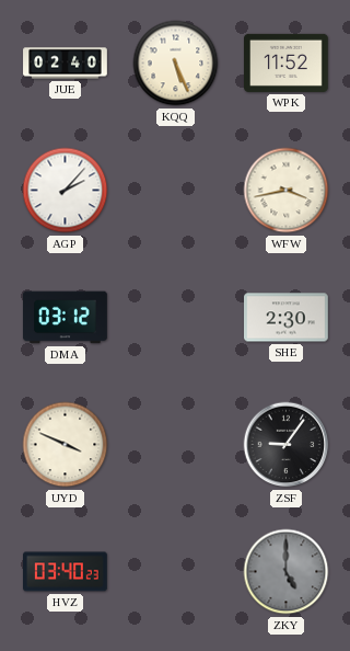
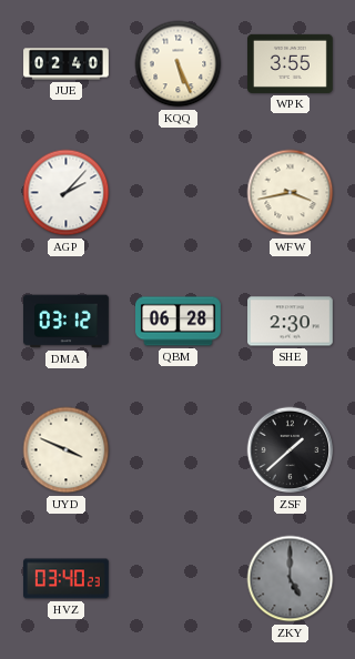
WPK: 11:52 -> 3:55 (291, 63)
QBM: none -> 06:28 (179, 322)
ZSF: 9:06 -> 1:38 (291, 450)
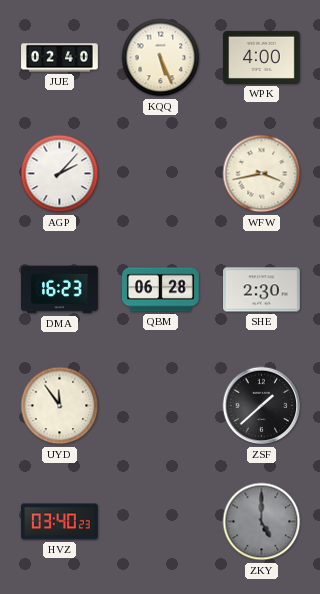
WPK: 3:55 -> 4:00 (262, 57)
DMA: 03:12 -> 16:23 (60, 290)
UYD: 3:49 -> 11:54 (60, 406)
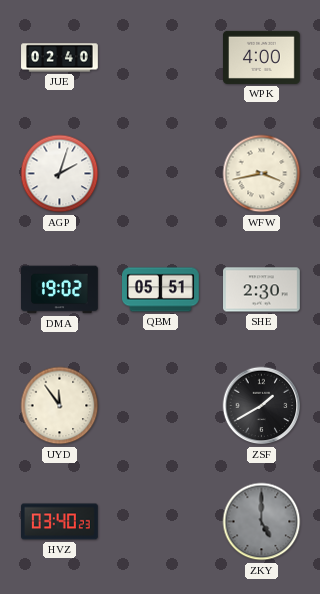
KQQ: 5:26 -> none (161, 58)
AGP: 2:07 -> 2:03 (60, 174)
DMA: 16:23 -> 19:02 (60, 290)
QBM: 06:28 -> 05:51 (161, 290)
ZSF: 1:38 -> 1:40 (262, 406)
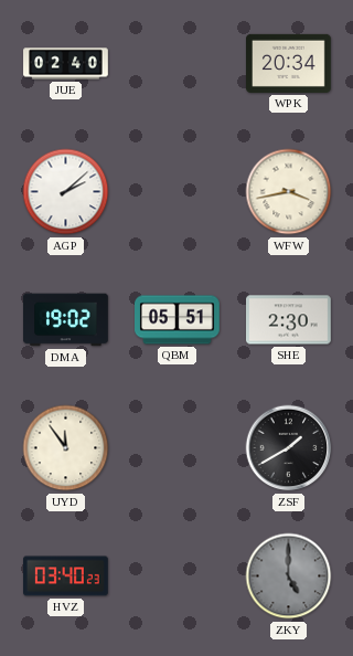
WPK: 4:00 -> 20:34 (289, 63)
AGP: 2:03 -> 2:08 (66, 192)
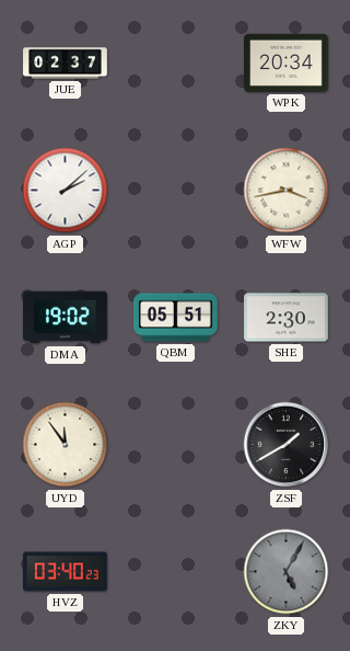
JUE: 02:40 -> 02:37 (66, 64)
ZKY: 5:00 -> 5:05 (287, 572)
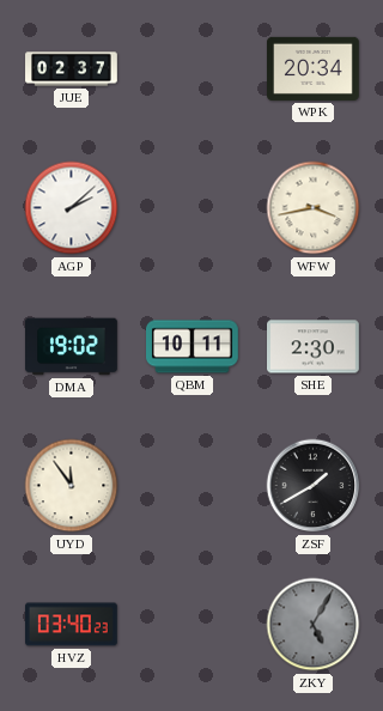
QBM: 05:51 -> 10:11 (193, 347)
